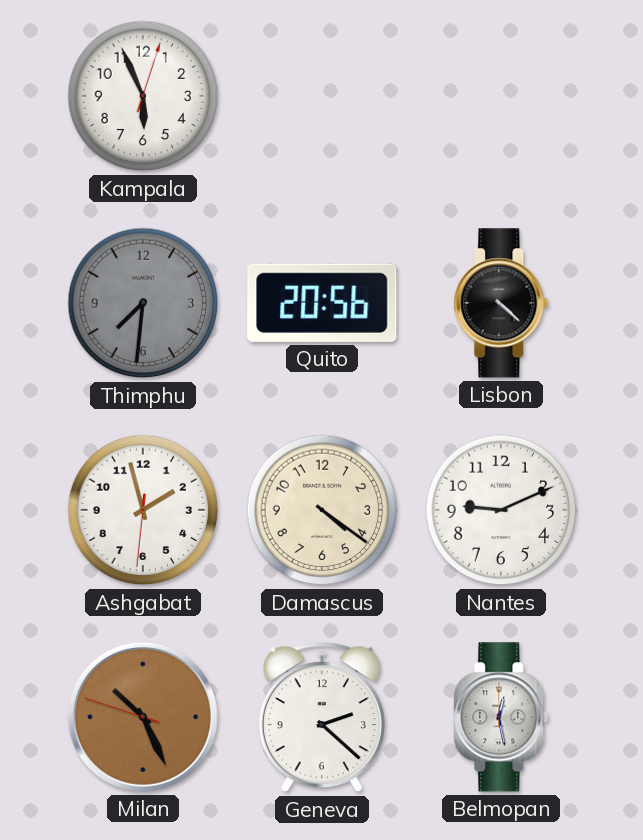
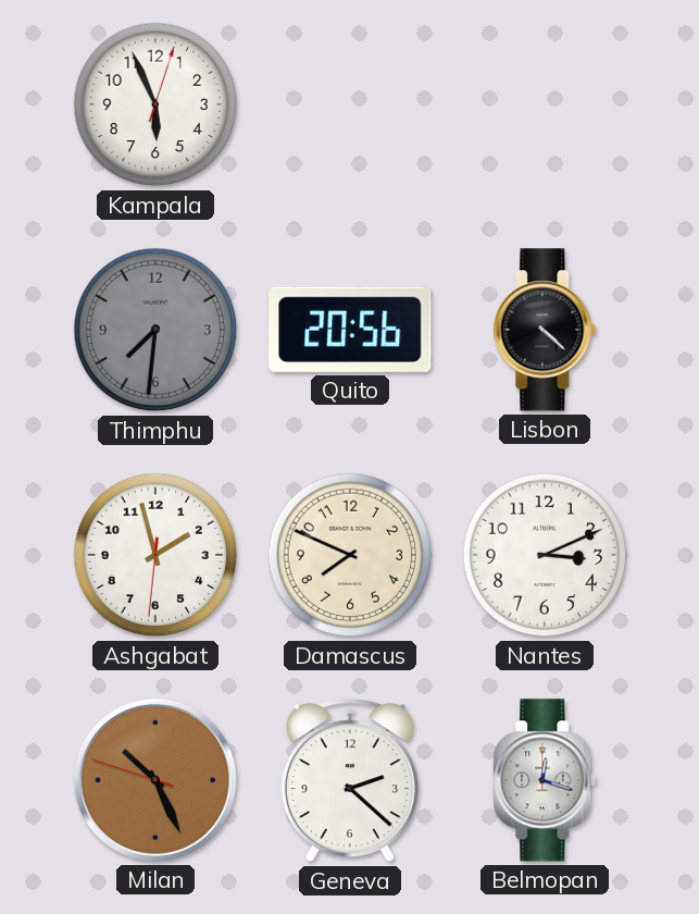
Damascus: 4:21 -> 7:49 (350, 555)
Nantes: 9:11 -> 3:11 (545, 555)
Belmopan: 12:28 -> 12:18 (545, 780)
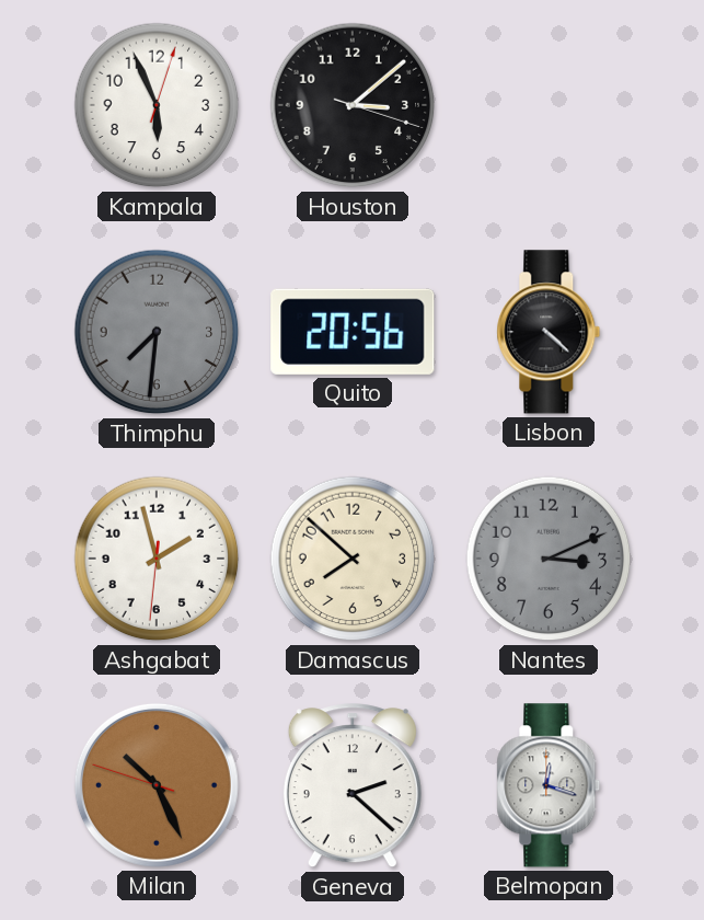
Houston: none -> 3:08 (353, 105)
Damascus: 7:49 -> 7:52 (353, 559)
Nantes dial: white -> grey (549, 559)
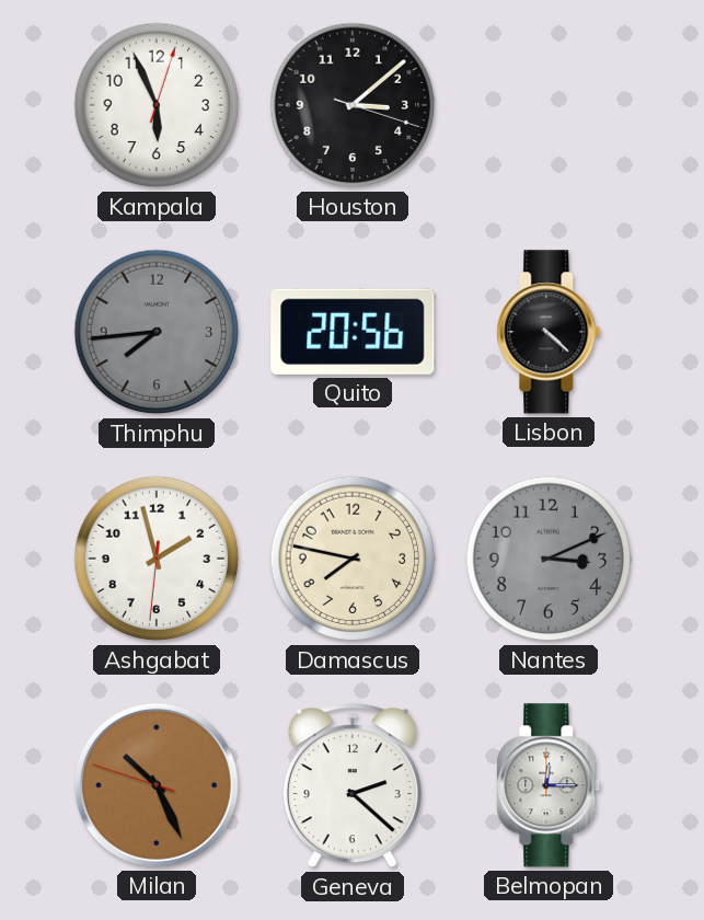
Thimphu: 7:31 -> 7:44 (157, 332)
Damascus: 7:52 -> 7:47 (353, 559)
Belmopan: 12:18 -> 12:15 (549, 785)
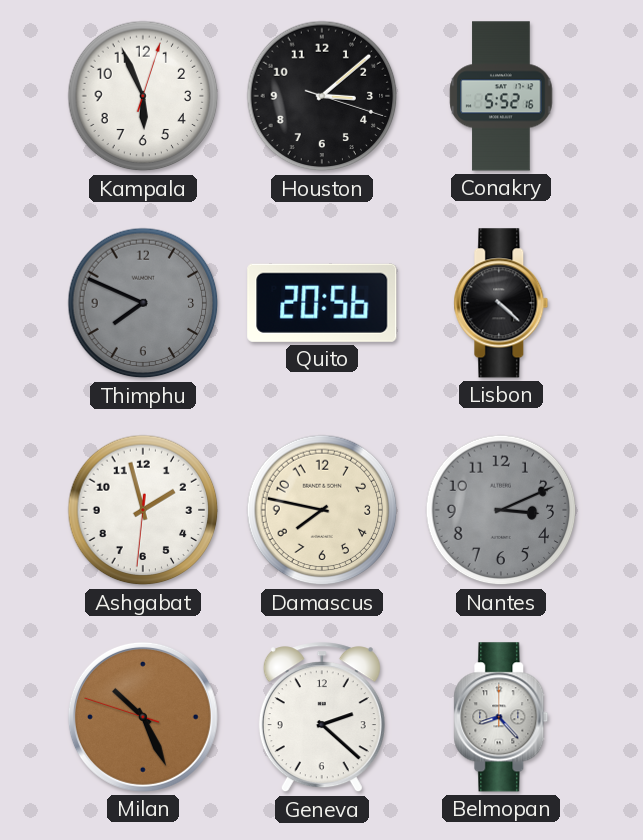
Conakry: none -> 5:52 (501, 96)
Thimphu: 7:44 -> 7:49 (143, 303)
Belmopan: 12:15 -> 8:23 (501, 717)
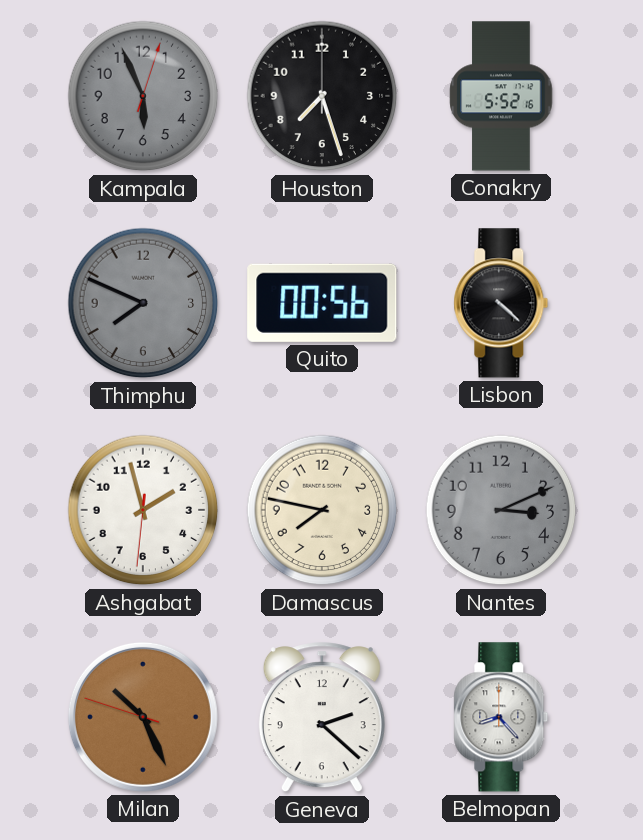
Kampala dial: white -> grey (143, 96)
Houston: 3:08 -> 7:27 (322, 96)
Quito: 20:56 -> 00:56 (322, 303)
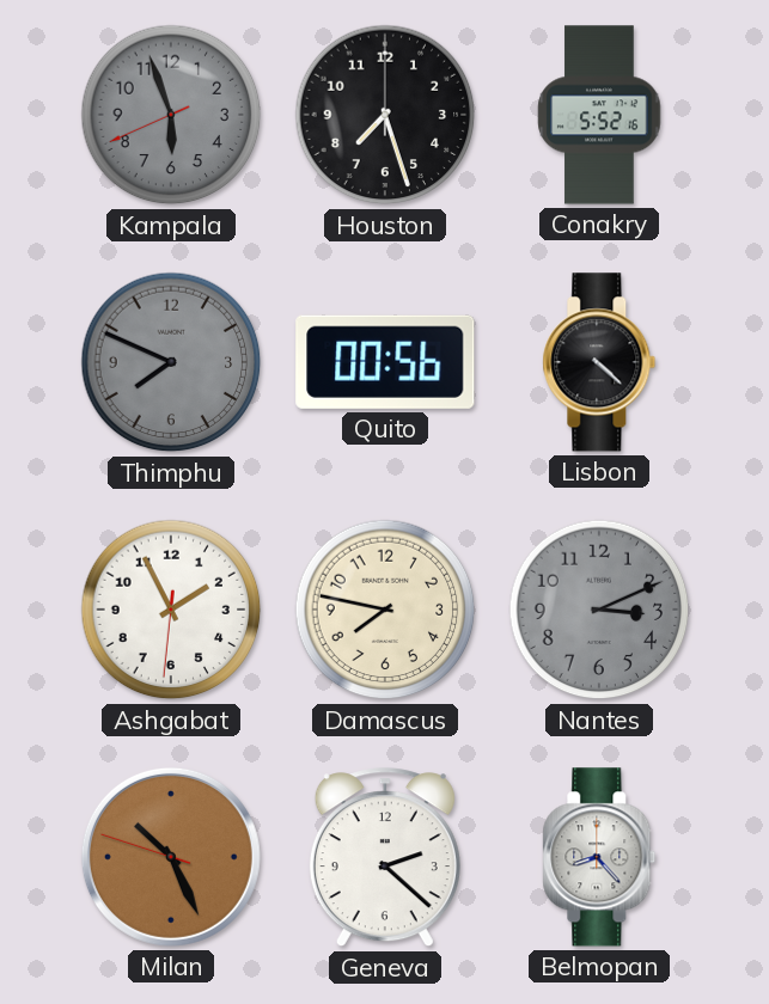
Kampala: 5:56:03 -> 5:56:41 (171, 115)
Ashgabat: 1:57 -> 1:55 (171, 610)
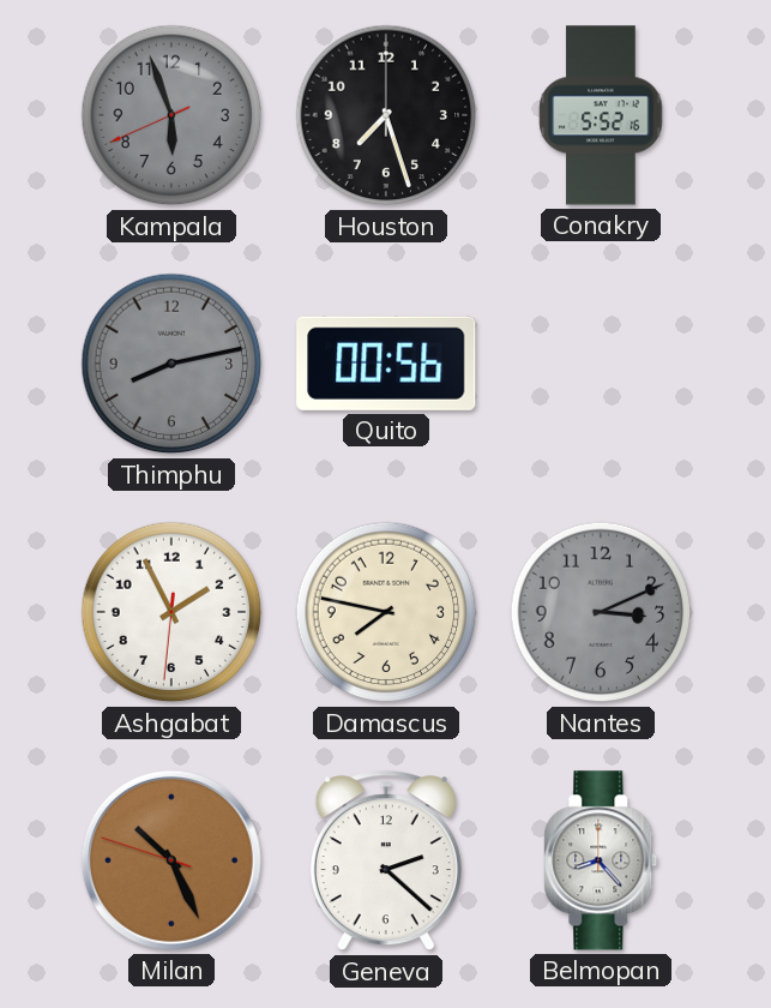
Thimphu: 7:49 -> 8:13 (171, 364)
Lisbon: 4:22 -> none (599, 362)
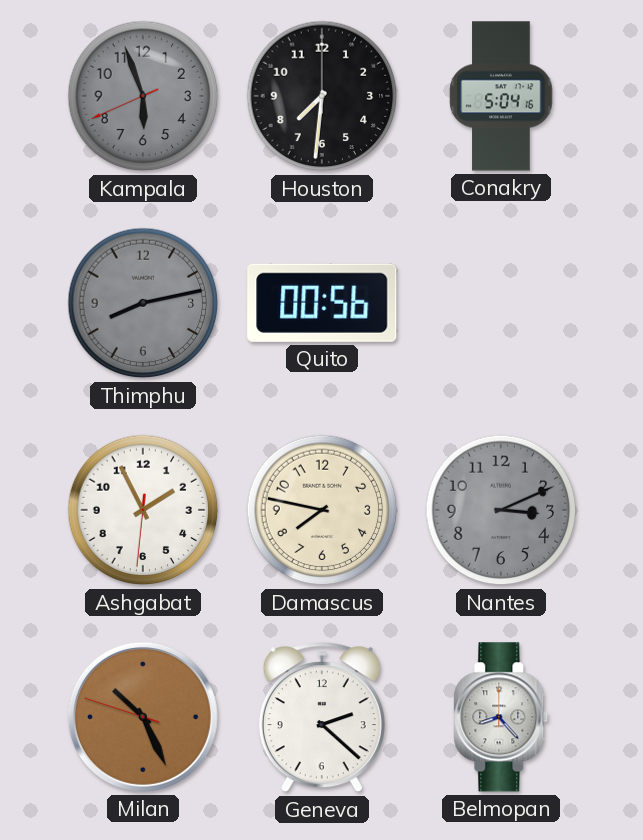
Houston: 7:27 -> 7:31 (322, 96)
Conakry: 5:52 -> 5:04 (501, 96)
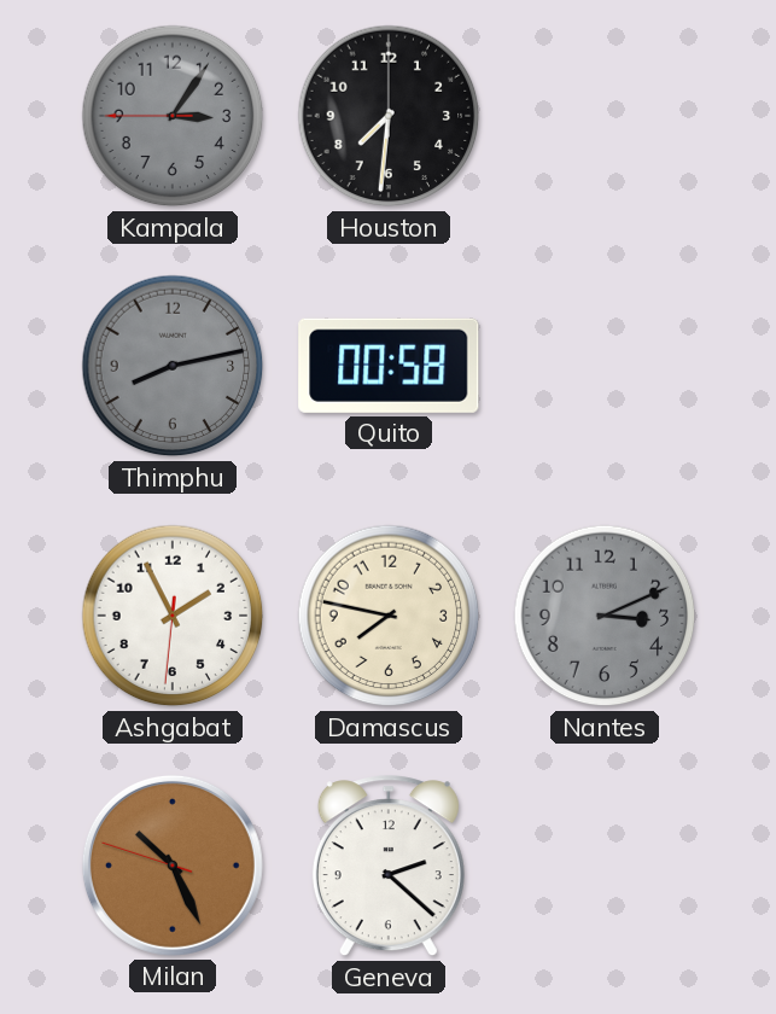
Kampala: 5:56 -> 3:05 (173, 116)
Conakry: 5:04 -> none (501, 96)
Quito: 00:56 -> 00:58 (389, 366)
Belmopan: 8:23 -> none (501, 717)
